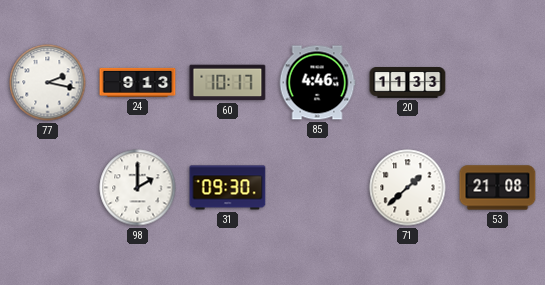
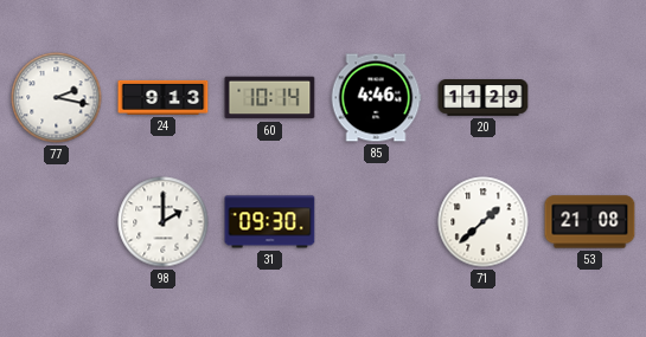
60: 10:17 -> 10:14 (270, 98)
20: 11:33 -> 11:29 (484, 98)
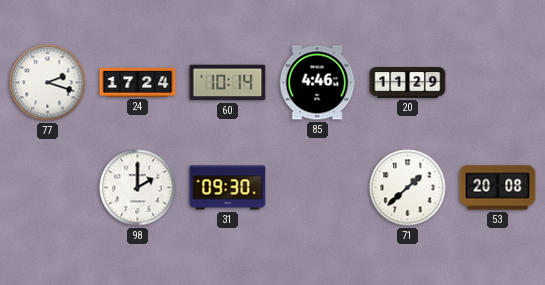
77: 2:17 -> 2:18 (48, 83)
24: 9:13 -> 17:24 (138, 82)
53: 21:08 -> 20:08 (498, 188)
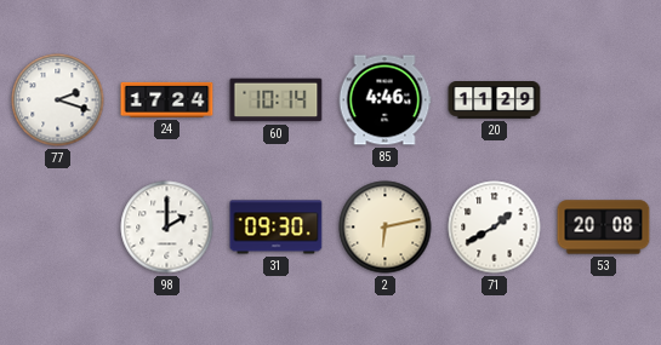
2: none -> 6:13 (386, 228)
71: 1:38 -> 1:40 (495, 228)
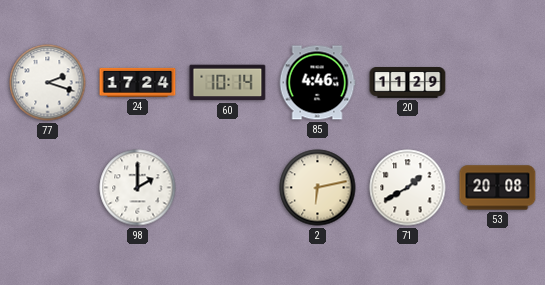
31: 09:30 -> none (277, 228)
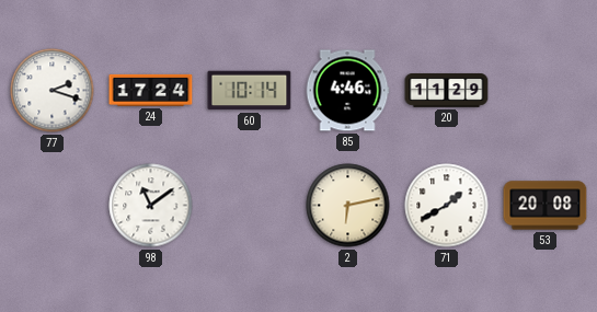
98: 2:00 -> 11:09 (151, 206)
